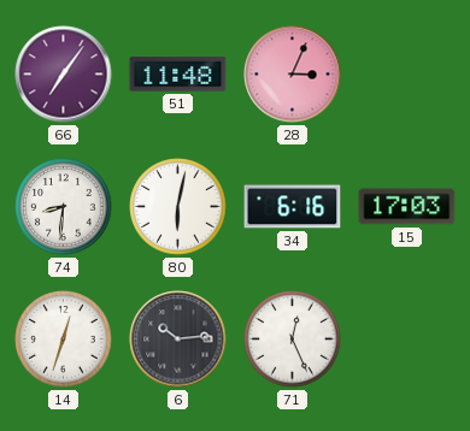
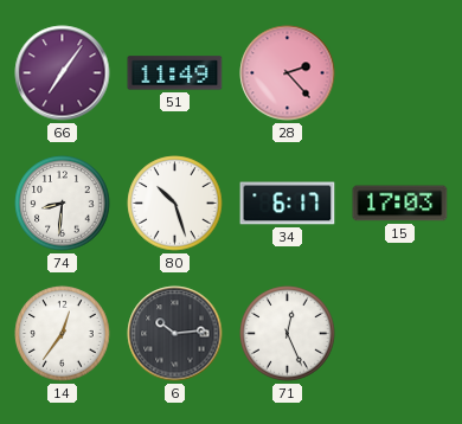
51: 11:48 -> 11:49 (175, 73)
28: 3:04 -> 2:23 (288, 73)
80: 6:02 -> 10:27 (175, 204)
34: 6:16 -> 6:17 (288, 204)
14: 12:33 -> 12:36 (63, 334)
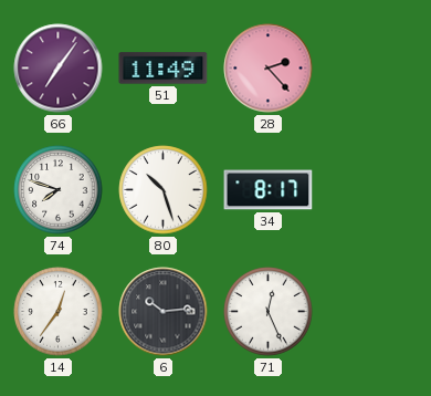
74: 8:31 -> 7:48 (59, 190)
34: 6:17 -> 8:17 (269, 190)
15: 17:03 -> none (400, 204)
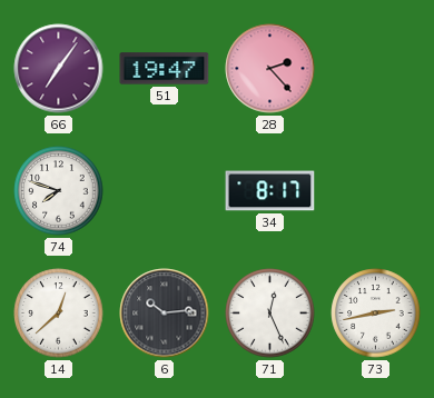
51: 11:49 -> 19:47 (165, 69)
80: 10:27 -> none (164, 190)
14: 12:36 -> 12:38 (59, 314)
73: none -> 2:43 (376, 314)
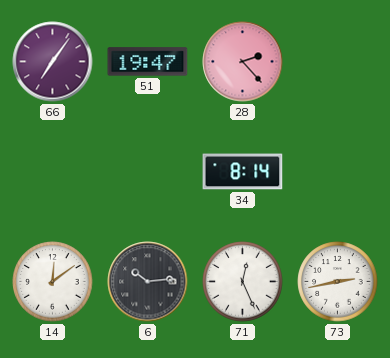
74: 7:48 -> none (59, 191)
34: 8:17 -> 8:14 (243, 172)
14: 12:38 -> 12:09 (53, 282)
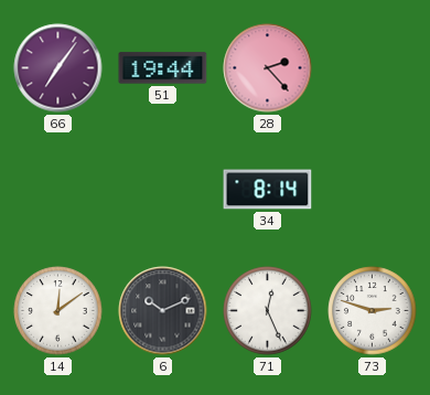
51: 19:47 -> 19:44 (163, 68)
6: 10:14 -> 10:11 (163, 311)
73: 2:43 -> 2:48 (373, 311)
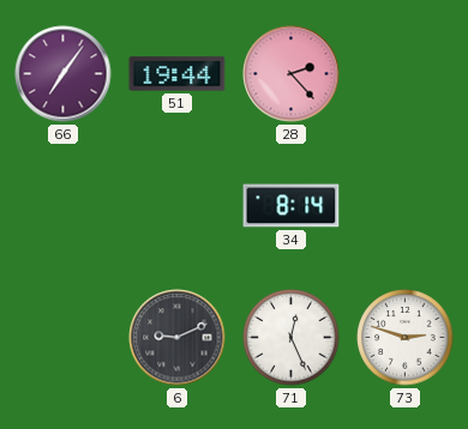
14: 12:09 -> none (58, 311)
6: 10:11 -> 9:11 (178, 338)
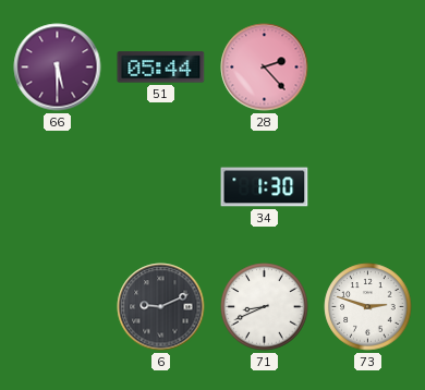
66: 7:06 -> 5:30 (58, 68)
51: 19:44 -> 05:44 (161, 68)
34: 8:14 -> 1:30 (265, 187)
71: 12:26 -> 8:41 (265, 307)
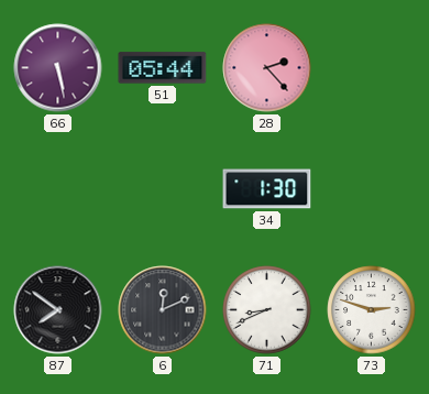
66: 5:30 -> 5:28 (58, 68)
87: none -> 7:51 (58, 310)
6: 9:11 -> 12:11 (163, 310)
